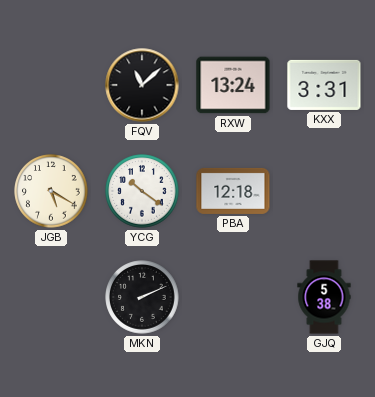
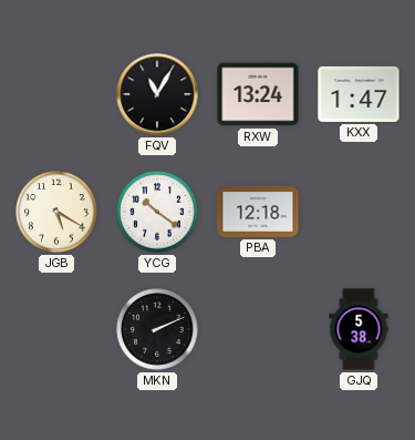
FQV: 11:08 -> 11:05 (157, 94)
KXX: 3:31 -> 1:47 (359, 94)
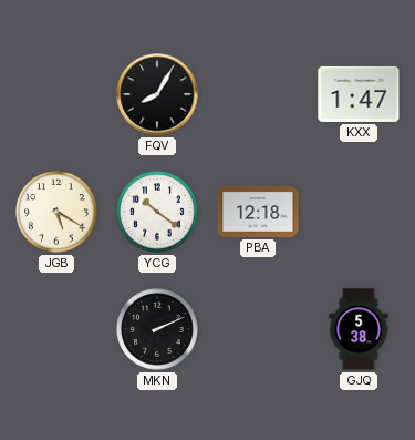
FQV: 11:05 -> 8:05 (157, 94)
RXW: 13:24 -> none (258, 94)
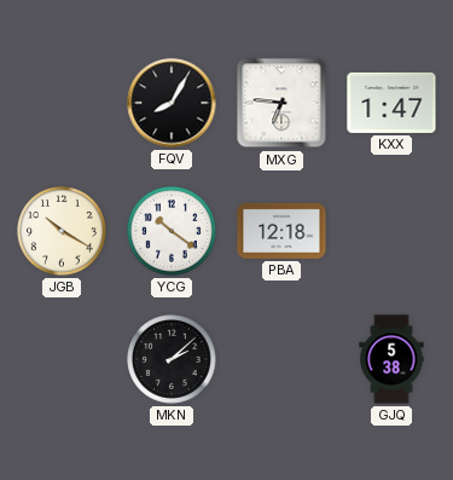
MXG: none -> 6:46 (281, 103)
JGB: 5:20 -> 10:20 (62, 231)
MKN: 2:11 -> 2:08 (172, 359)
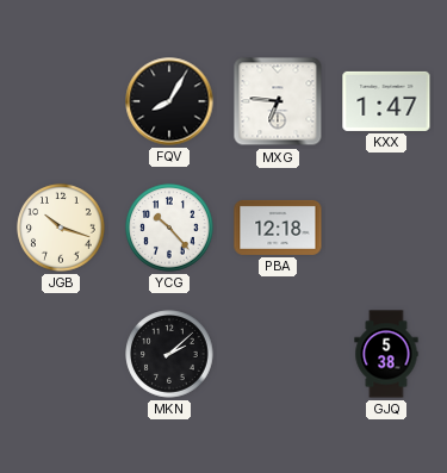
JGB: 10:20 -> 10:18 (61, 228)
YCG: 10:21 -> 10:23 (169, 228)
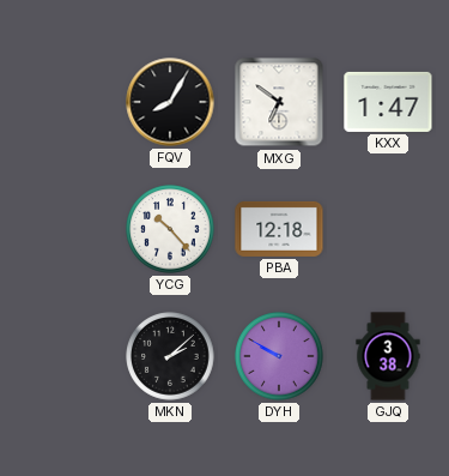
MXG: 6:46 -> 6:51 (279, 102)
JGB: 10:18 -> none (61, 228)
DYH: none -> 9:50 (279, 356)
GJQ: 5:38 -> 3:38 (388, 356)
